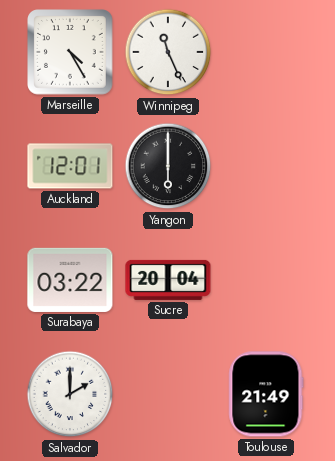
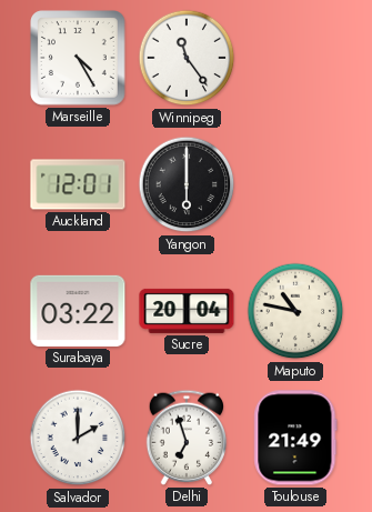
Winnipeg: 11:26 -> 11:24 (187, 58)
Maputo: none -> 10:47 (295, 311)
Delhi: none -> 6:57 (187, 438)
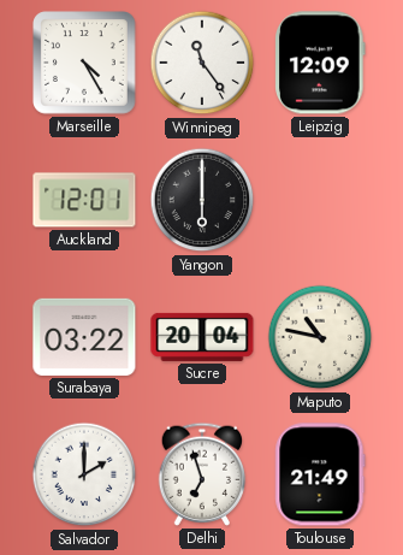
Leipzig: none -> 12:09 (321, 63)
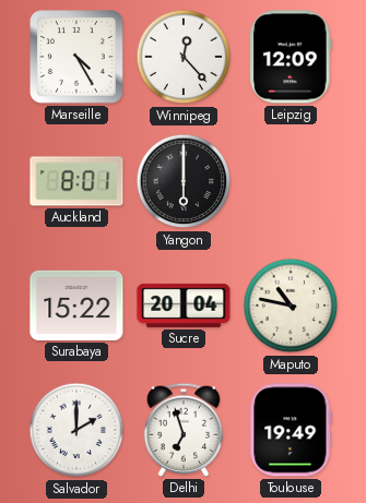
Winnipeg: 11:24 -> 12:23 (184, 57)
Auckland: 12:01 -> 8:01 (76, 181)
Surabaya: 03:22 -> 15:22 (76, 306)
Toulouse: 21:49 -> 19:49 (291, 430)
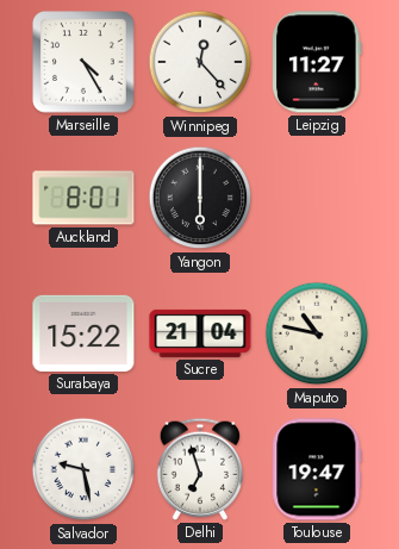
Leipzig: 12:09 -> 11:27 (318, 62)
Sucre: 20:04 -> 21:04 (200, 333)
Salvador: 2:00 -> 9:28 (83, 469)
Toulouse: 19:49 -> 19:47 (317, 469)
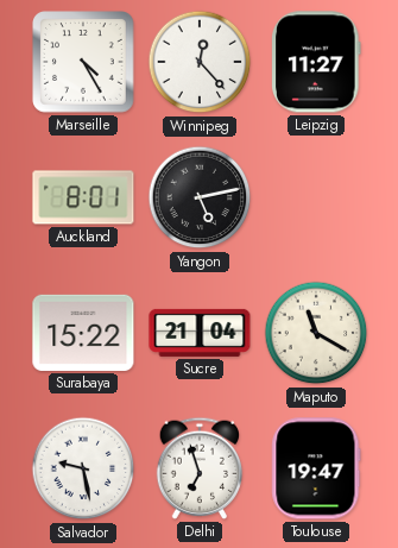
Yangon: 6:00 -> 5:13 (200, 197)
Maputo: 10:47 -> 11:20 (316, 333)
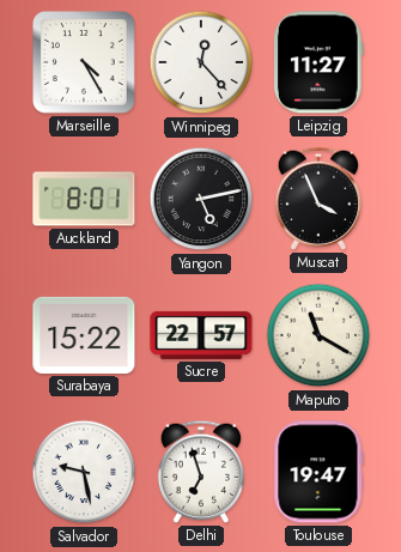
Muscat: none -> 3:56 (318, 199)
Sucre: 21:04 -> 22:57 (201, 335)
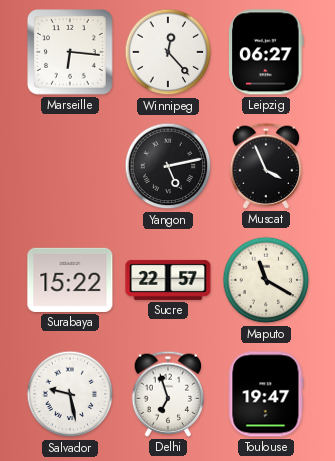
Marseille: 4:25 -> 6:16 (71, 53)
Leipzig: 11:27 -> 06:27 (267, 52)
Auckland: 8:01 -> none (84, 199)
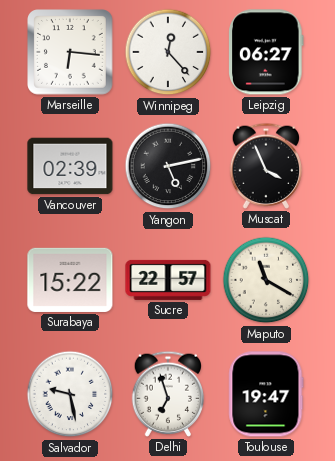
Vancouver: none -> 02:39 (70, 166)
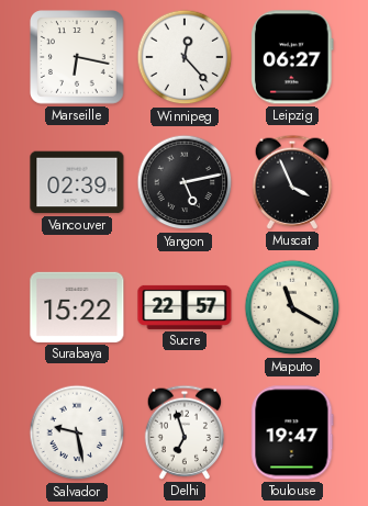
Marseille: 6:16 -> 6:17 (78, 58)
